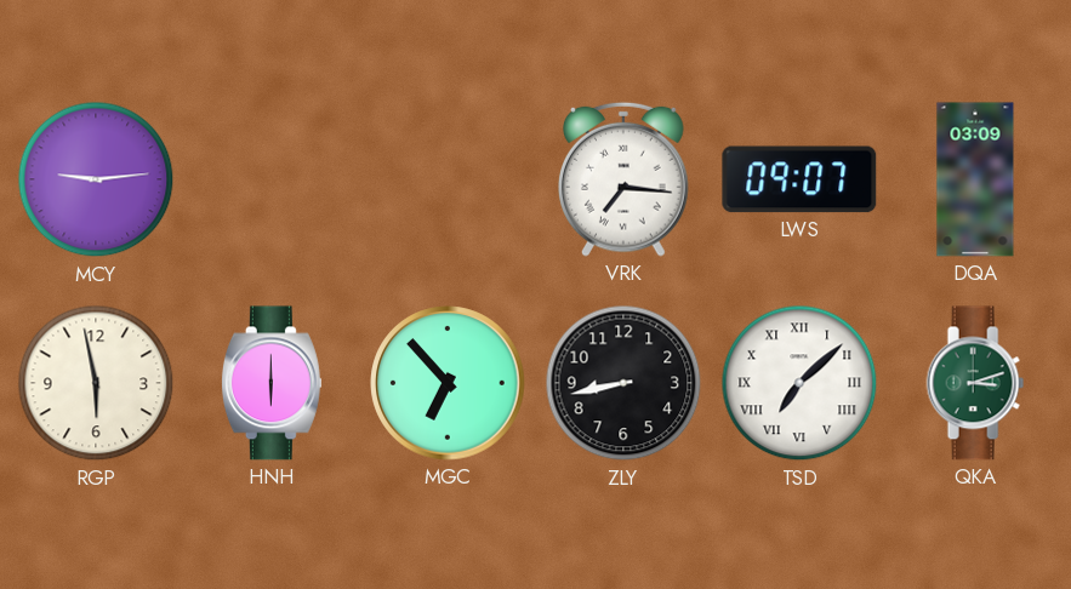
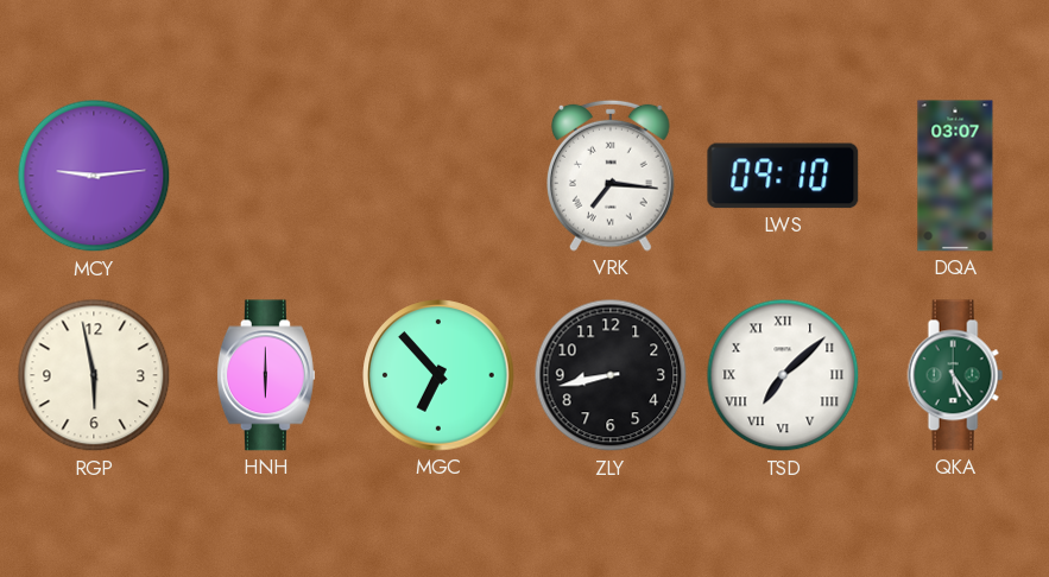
LWS: 09:07 -> 09:10 (783, 176)
DQA: 03:09 -> 03:07 (955, 176)
QKA: 3:12 -> 5:24 (955, 375)
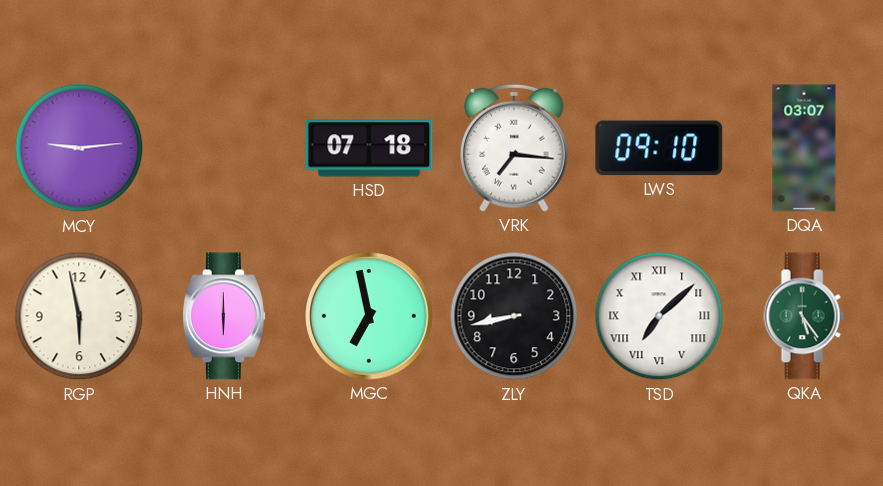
HSD: none -> 07:18 (369, 148)
MGC: 6:53 -> 6:58 (369, 316)
